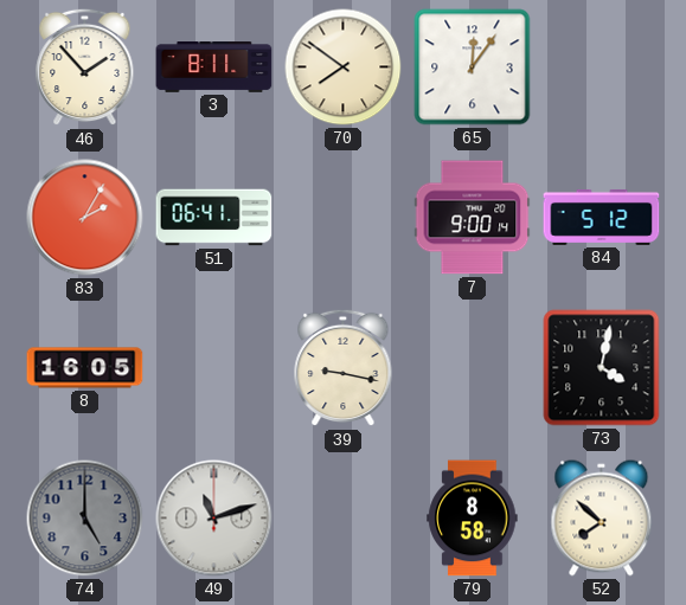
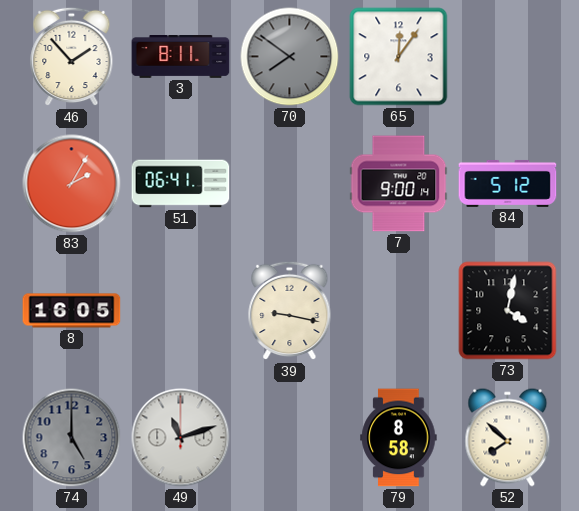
70 dial: cream -> grey (290, 57)
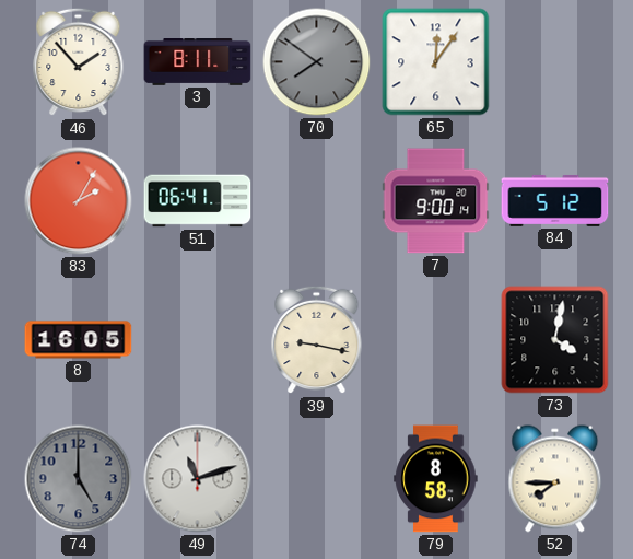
52: 7:52 -> 7:45 (555, 479)
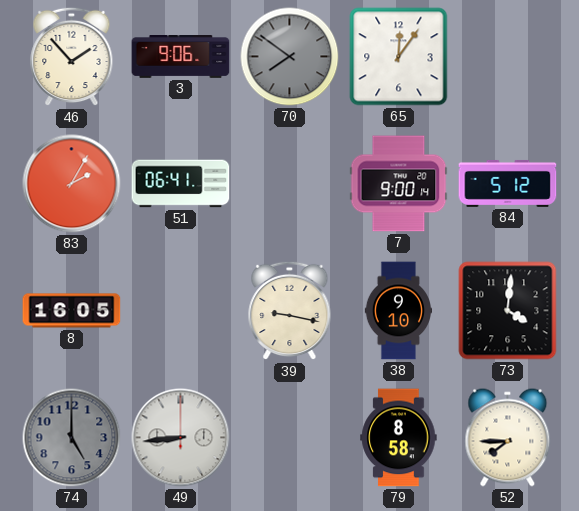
3: 8:11 -> 9:06 (181, 57)
38: none -> 9:10 (398, 311)
73: 4:02 -> 4:01 (508, 311)
49: 11:12 -> 8:44 (181, 438)
